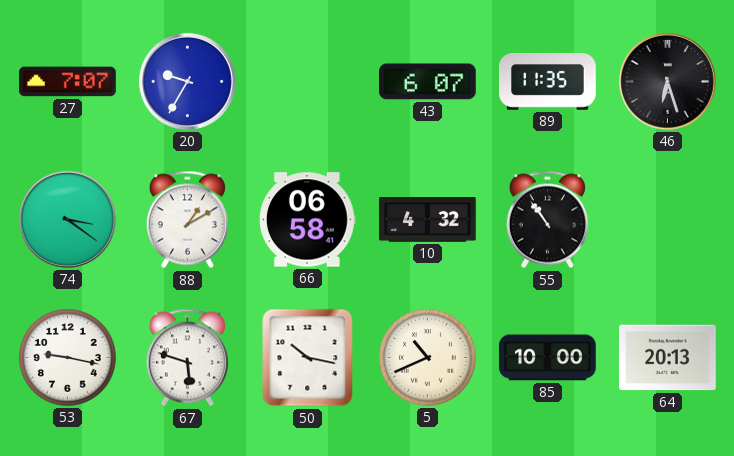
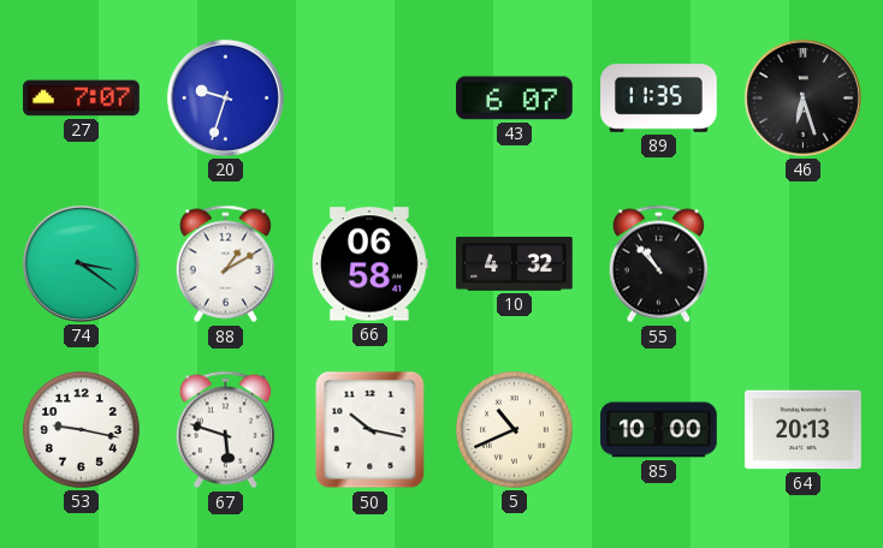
20: 9:35 -> 9:33 (225, 97)
55: 10:54 -> 10:53 (658, 264)
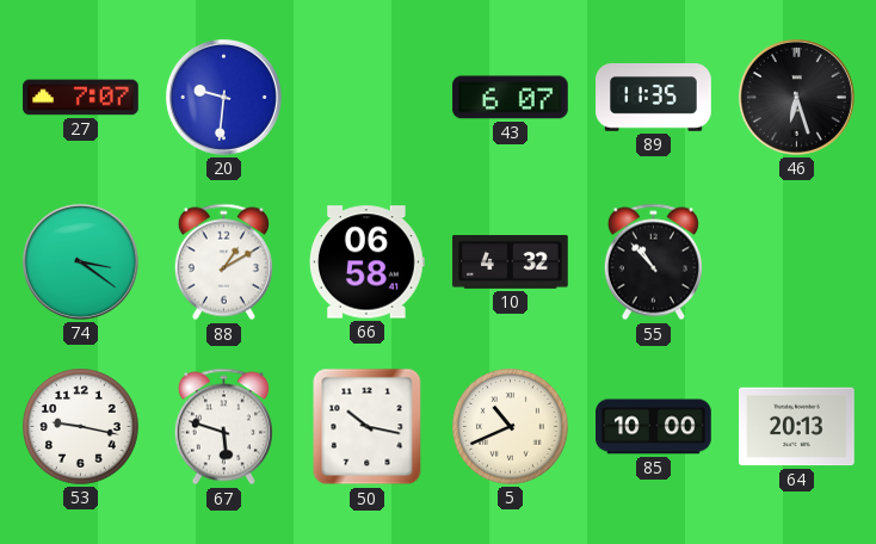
20: 9:33 -> 9:31 (223, 97)
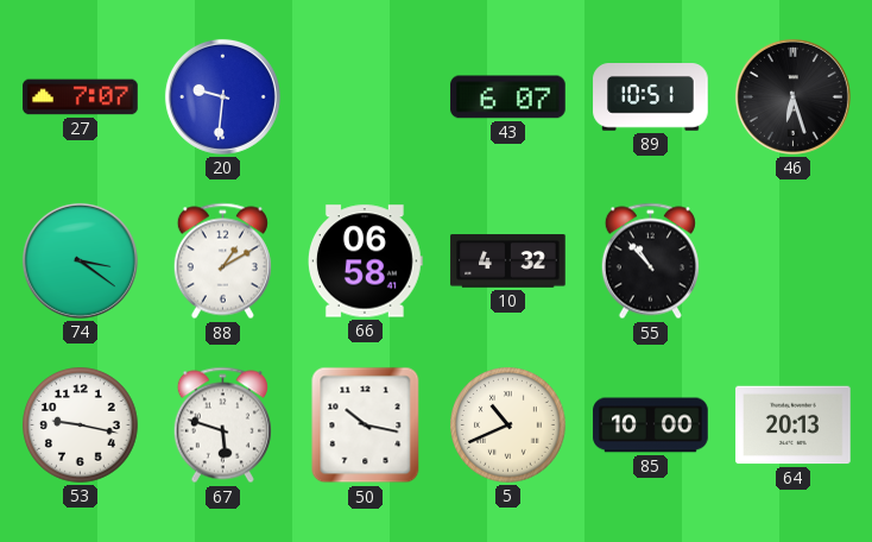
89: 11:35 -> 10:51 (651, 97)
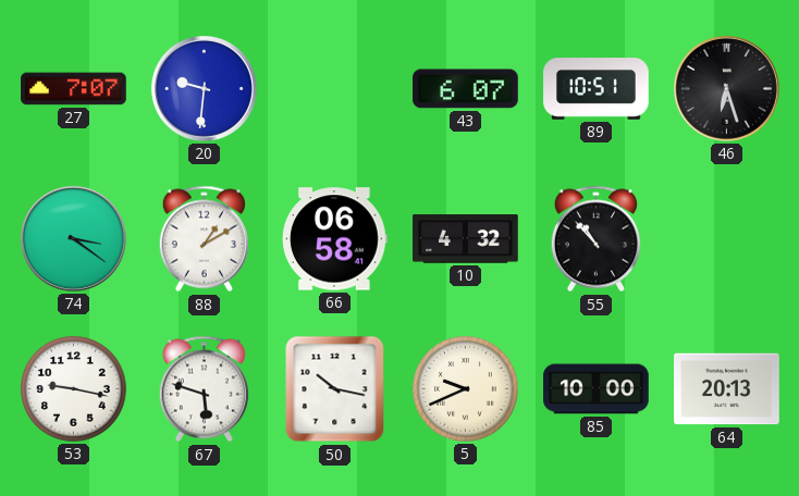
5: 10:41 -> 9:41 (466, 389)
